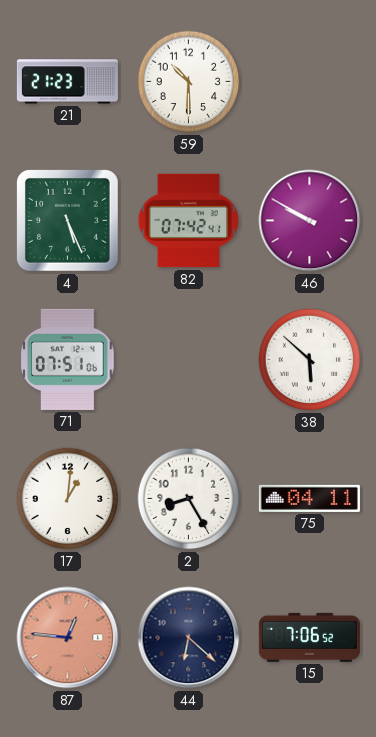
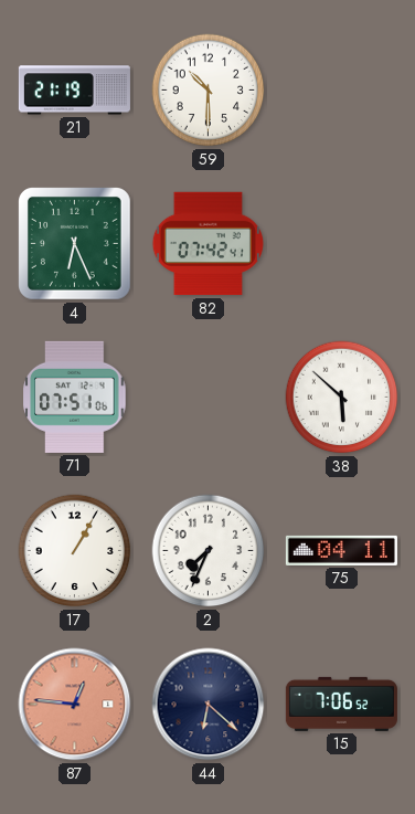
21: 21:23 -> 21:19 (74, 91)
4: 5:26 -> 6:26 (75, 244)
46: 9:50 -> none (310, 221)
17: 1:01 -> 1:05 (75, 551)
2: 8:25 -> 7:34 (209, 551)
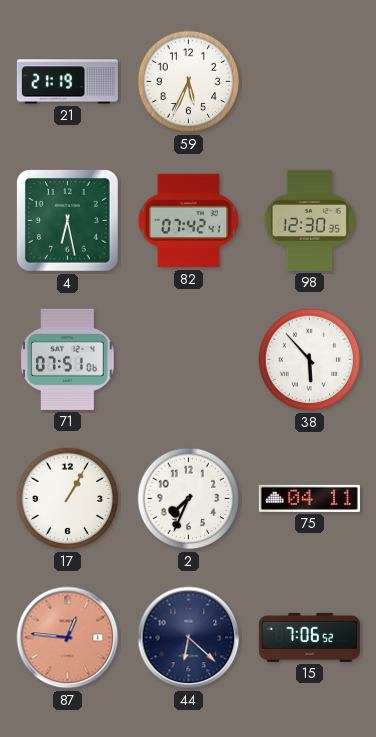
59: 10:30 -> 5:34 (189, 82)
4: 6:26 -> 6:28 (68, 221)
98: none -> 12:30 (309, 220)
38: 5:52 -> 5:53 (310, 360)
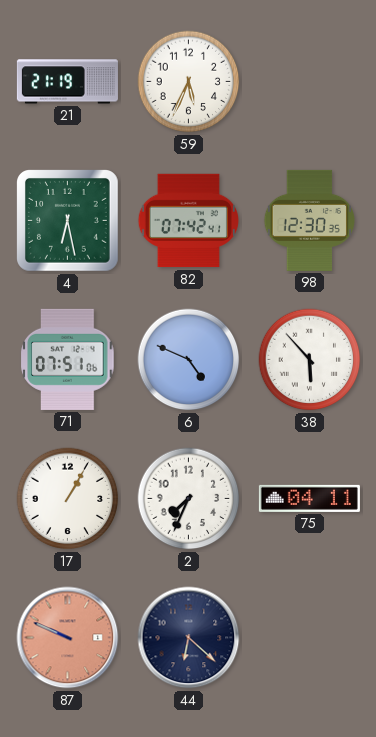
6: none -> 4:49 (189, 360)
87: 12:46 -> 9:49 (68, 638)
15: 7:06 -> none (309, 637)
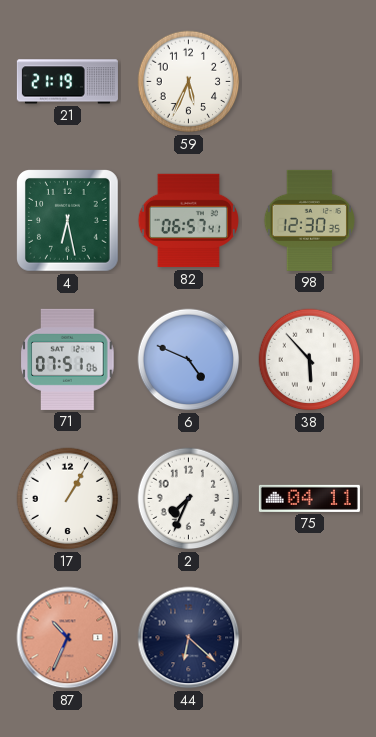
82: 07:42 -> 06:57 (188, 221)
87: 9:49 -> 10:34 (68, 638)
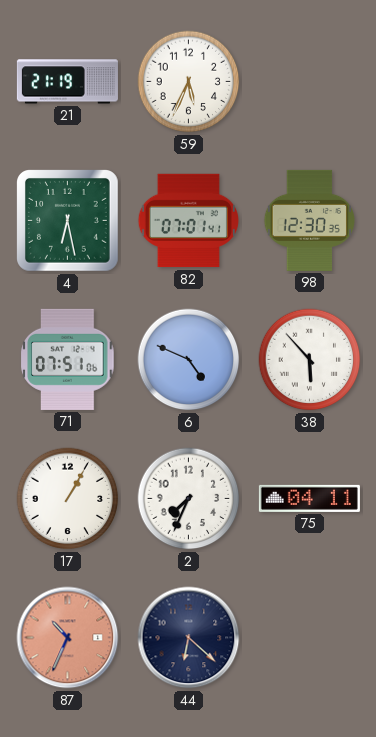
82: 06:57 -> 07:01 (188, 221)
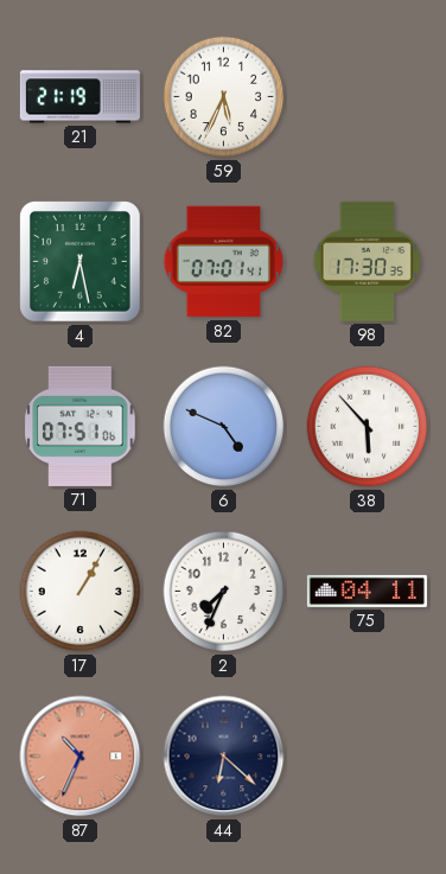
98: 12:30 -> 17:30 (367, 261)
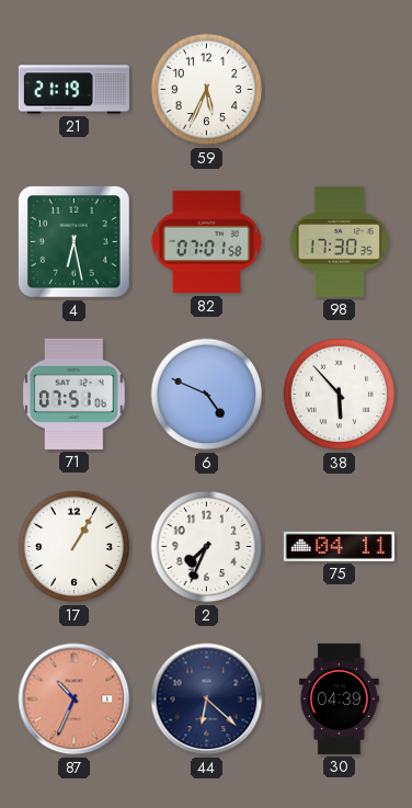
82: 07:01:41 -> 07:01:58 (206, 242)
30: none -> 04:39 (340, 698)
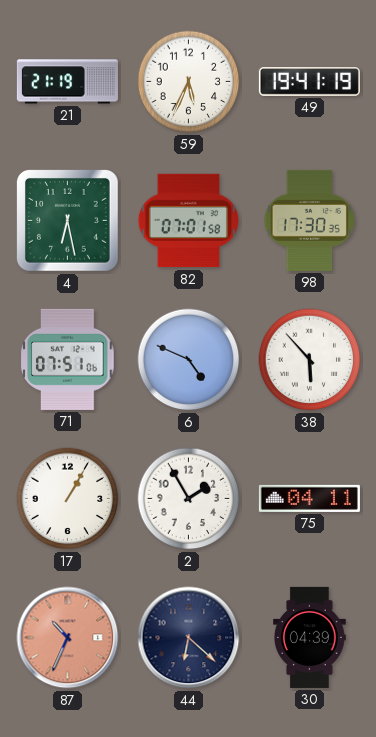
49: none -> 19:41 (309, 82)
2: 7:34 -> 1:55 (189, 499)
